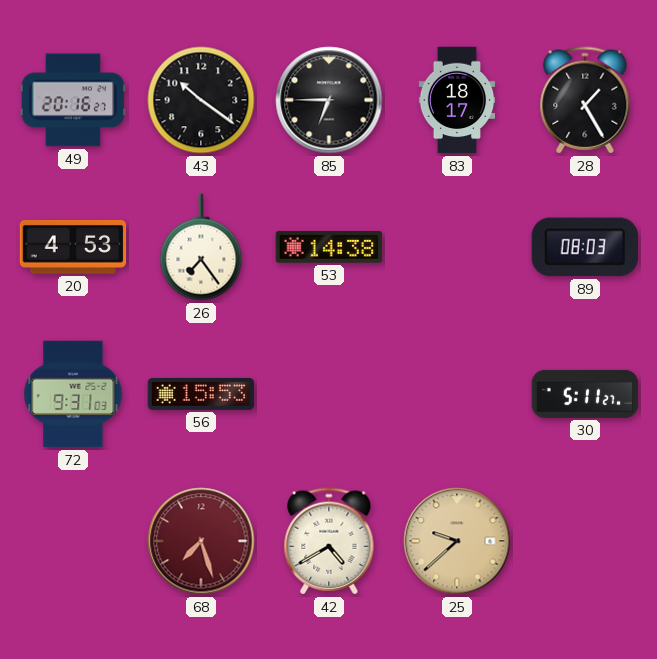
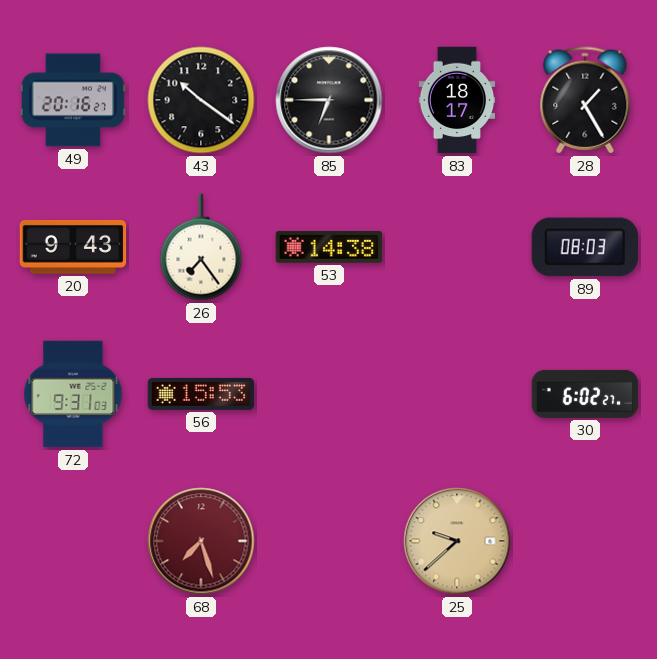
20: 4:53 -> 9:43 (73, 247)
30: 5:11 -> 6:02 (585, 394)
42: 4:40 -> none (329, 541)
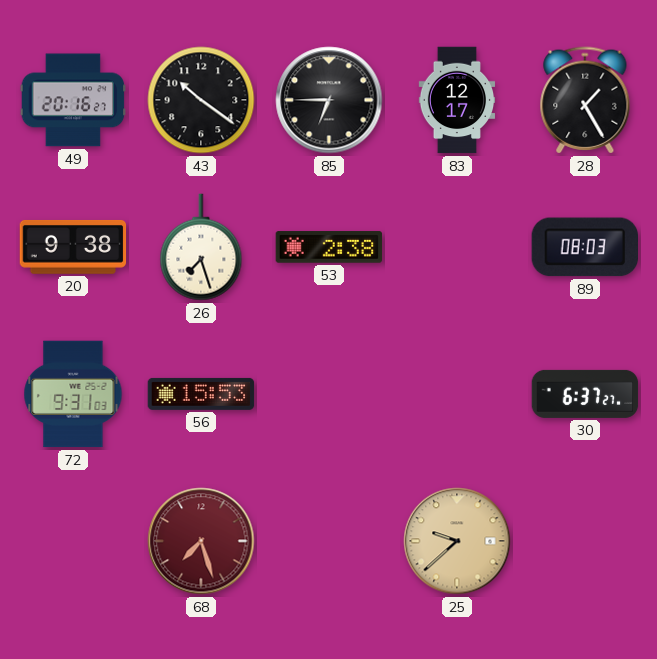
83: 18:17 -> 12:17 (457, 100)
20: 9:43 -> 9:38 (73, 247)
26: 7:24 -> 7:27 (201, 247)
53: 14:38 -> 2:38 (329, 247)
30: 6:02 -> 6:37 (585, 394)
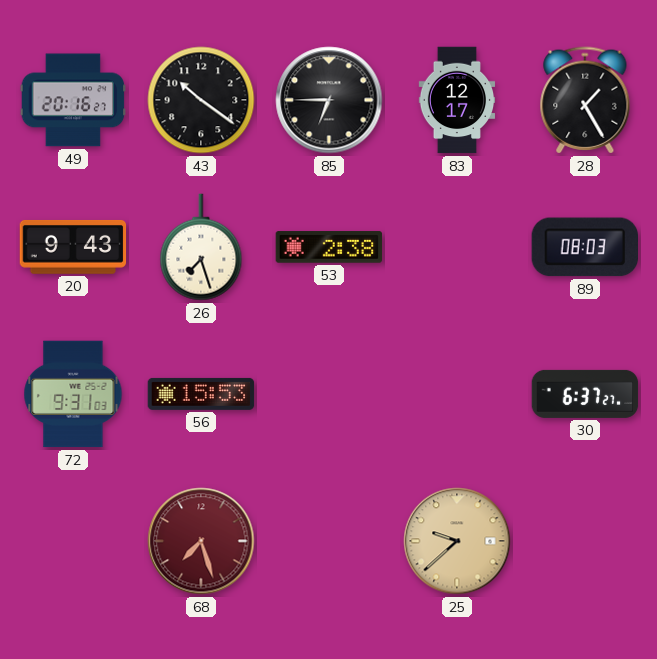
20: 9:38 -> 9:43 (73, 247)
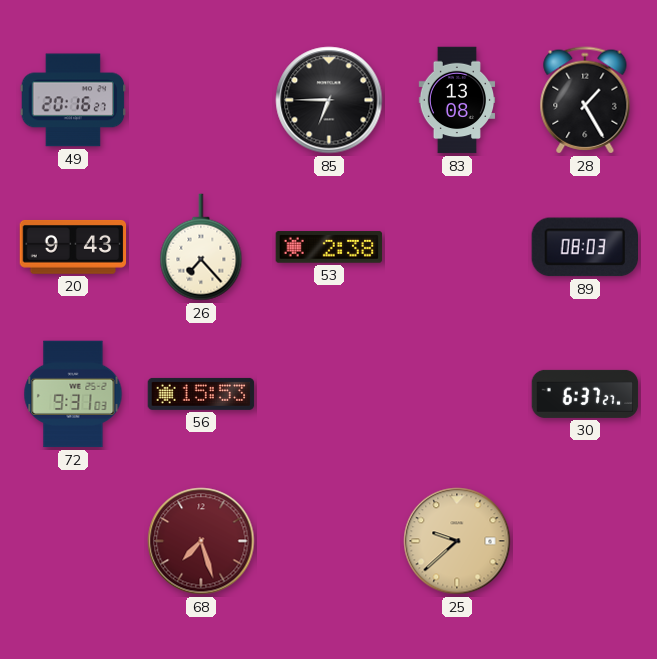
43: 10:21 -> none (201, 100)
83: 12:17 -> 13:08 (457, 100)
26: 7:27 -> 7:23 (201, 247)
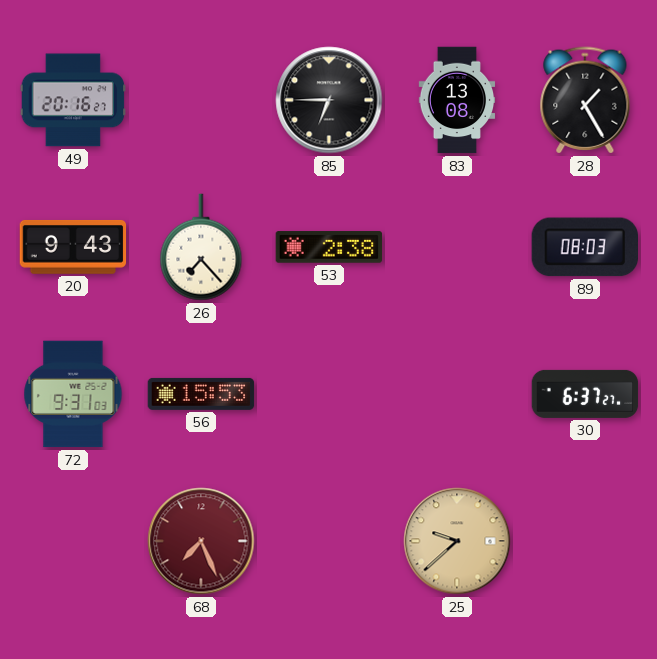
68: 7:27 -> 7:26 (201, 541)
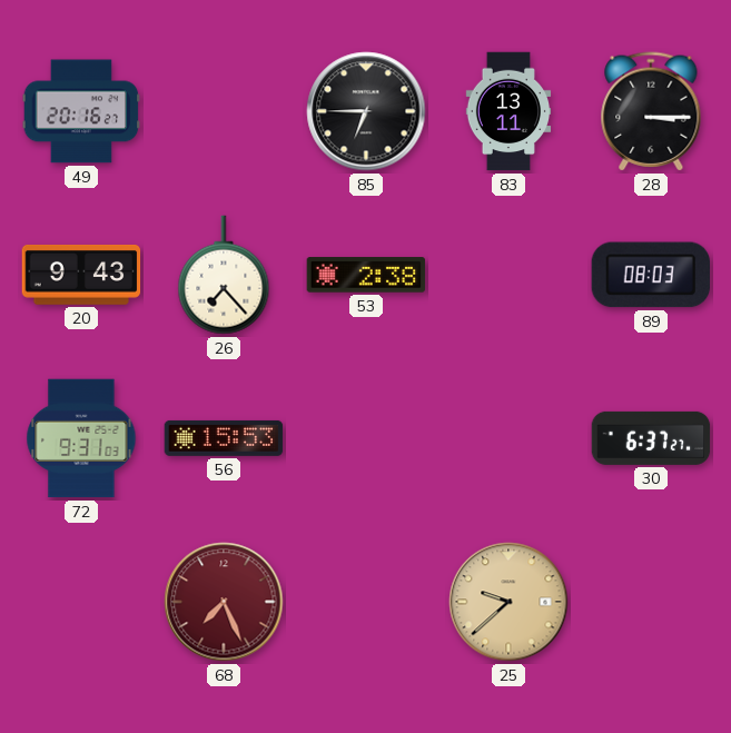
83: 13:08 -> 13:11 (508, 111)
28: 1:25 -> 3:15 (651, 111)
